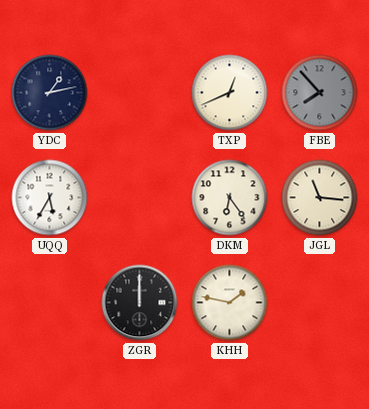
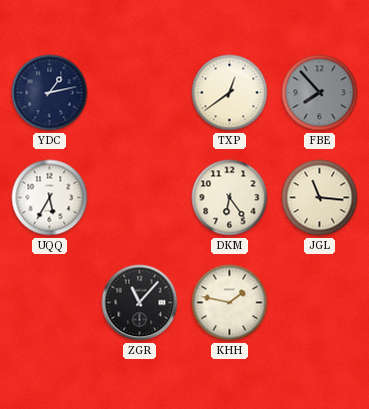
TXP: 12:41 -> 12:39 (230, 93)
ZGR: 12:00 -> 11:07 (140, 303)
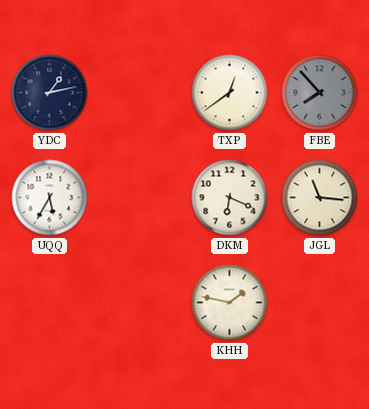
DKM: 6:24 -> 6:19 (230, 198)
ZGR: 11:07 -> none (140, 303)
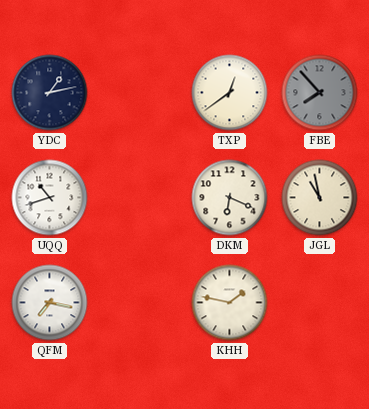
UQQ: 5:35 -> 10:42 (50, 198)
JGL: 11:16 -> 10:58 (320, 198)
QFM: none -> 7:17 (50, 303)
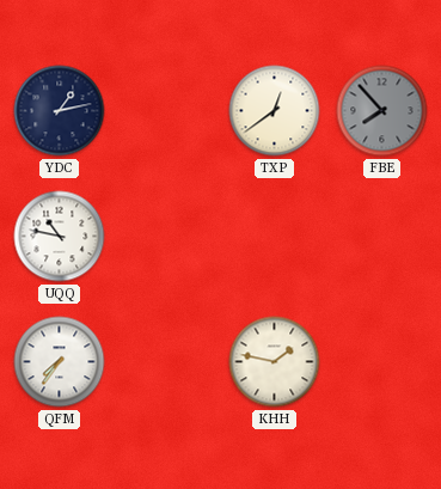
UQQ: 10:42 -> 10:47 (60, 237)
DKM: 6:19 -> none (230, 198)
JGL: 10:58 -> none (320, 198)
QFM: 7:17 -> 7:36 (60, 362)
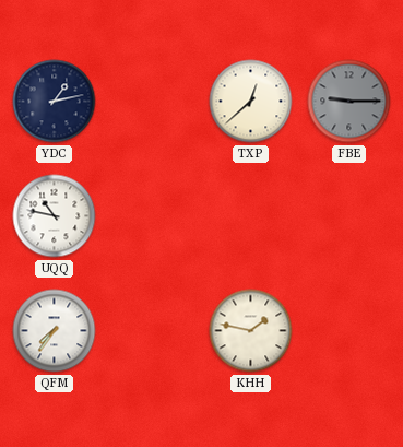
TXP: 12:39 -> 12:38 (251, 102)
FBE: 7:53 -> 9:15 (349, 102)
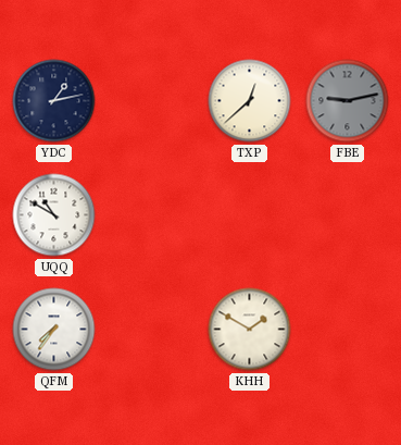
FBE: 9:15 -> 9:13 (348, 101)
UQQ: 10:47 -> 10:50 (54, 215)
KHH: 1:47 -> 1:50 (250, 330)
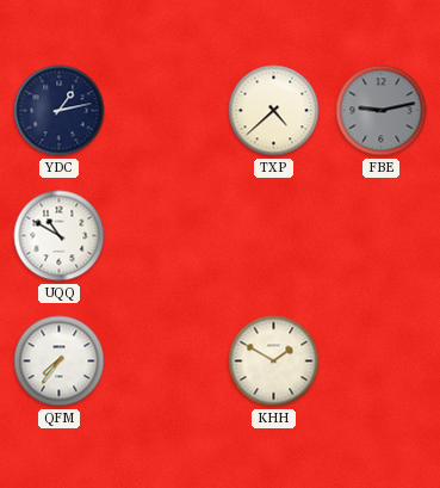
TXP: 12:38 -> 4:38 (274, 111)
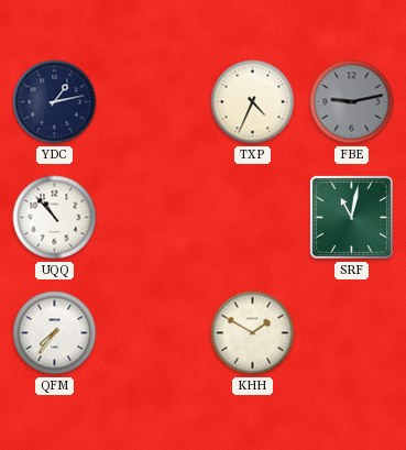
TXP: 4:38 -> 4:34 (253, 102)
UQQ: 10:50 -> 10:53 (55, 218)
SRF: none -> 11:02 (351, 217)
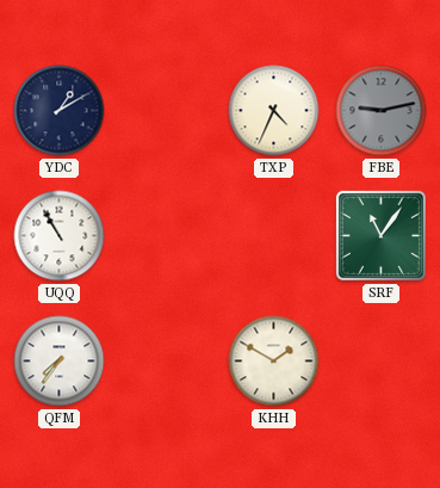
YDC: 1:13 -> 1:10 (60, 111)
UQQ: 10:53 -> 10:55 (60, 236)
SRF: 11:02 -> 11:06 (380, 235)
